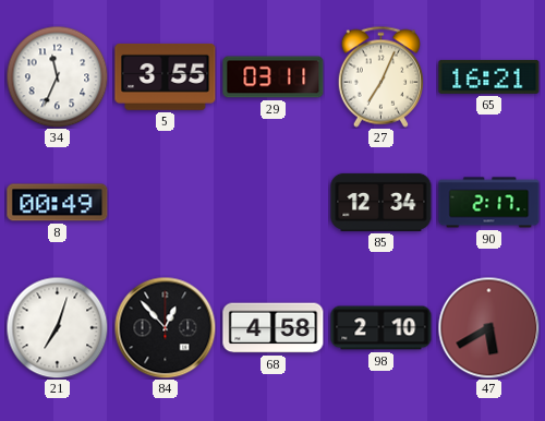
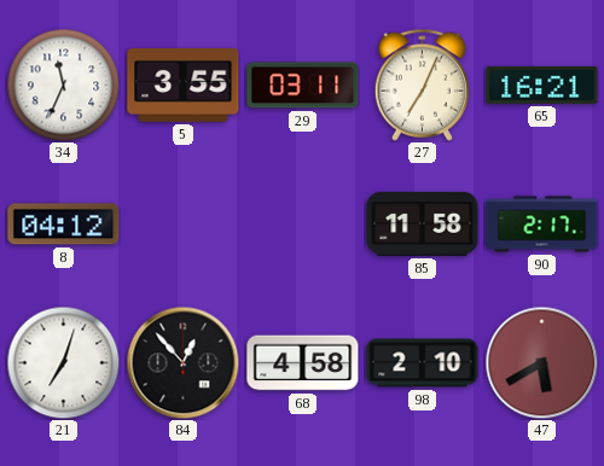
8: 00:49 -> 04:12 (64, 225)
85: 12:34 -> 11:58 (423, 223)
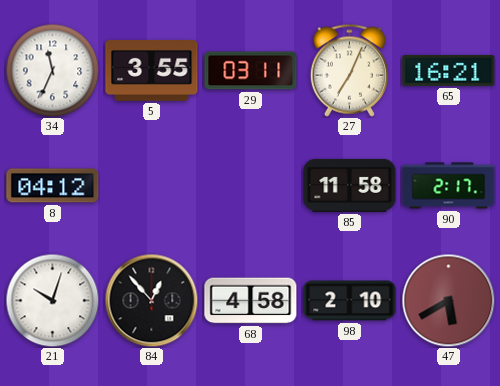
21: 7:03 -> 10:03 (52, 300)
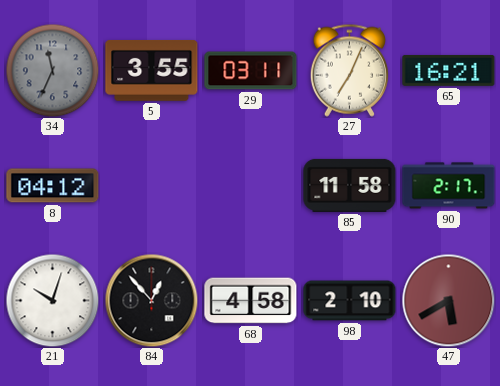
34 dial: white -> grey (52, 70)
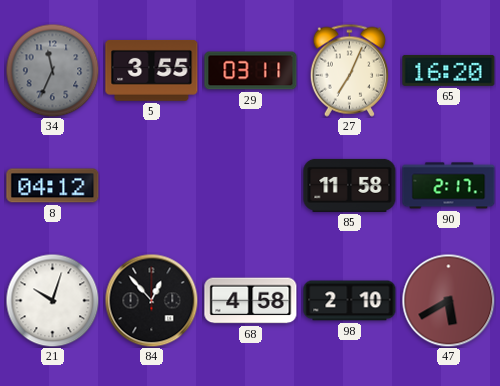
65: 16:21 -> 16:20 (449, 70)
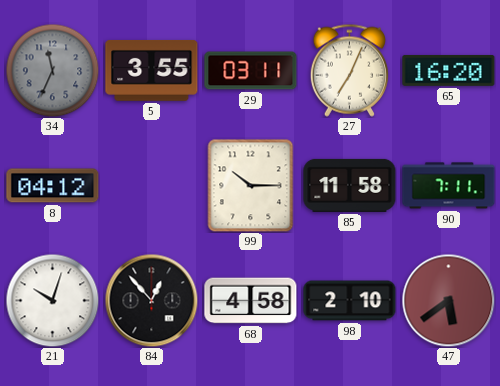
99: none -> 10:15 (251, 185)
90: 2:17 -> 7:11 (449, 186)
47: 5:40 -> 5:39 (448, 300)
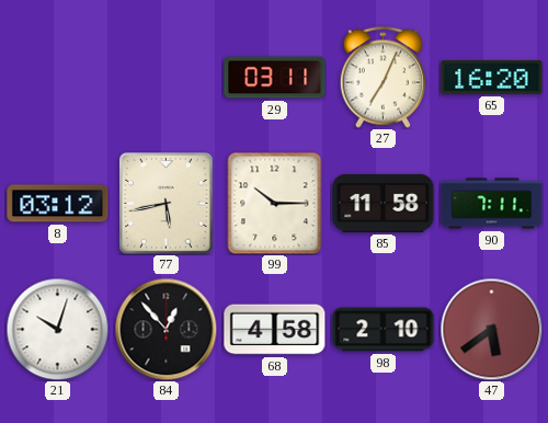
34: 11:34 -> none (52, 70)
5: 3:55 -> none (152, 70)
8: 04:12 -> 03:12 (58, 204)
77: none -> 5:43 (167, 204)
